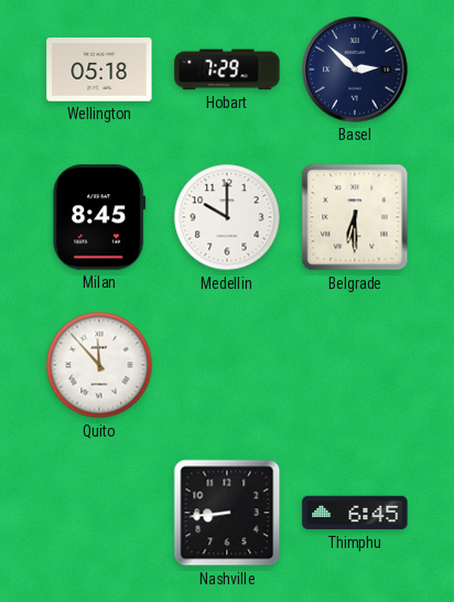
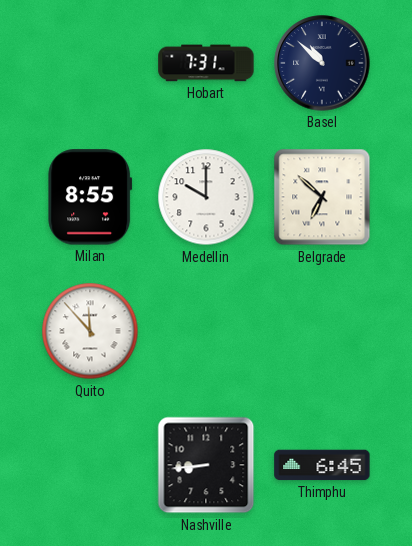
Wellington: 05:18 -> none (99, 69)
Hobart: 7:29 -> 7:31 (206, 63)
Basel: 2:52 -> 10:52 (322, 63)
Milan: 8:45 -> 8:55 (90, 197)
Belgrade: 6:30 -> 6:52 (322, 197)
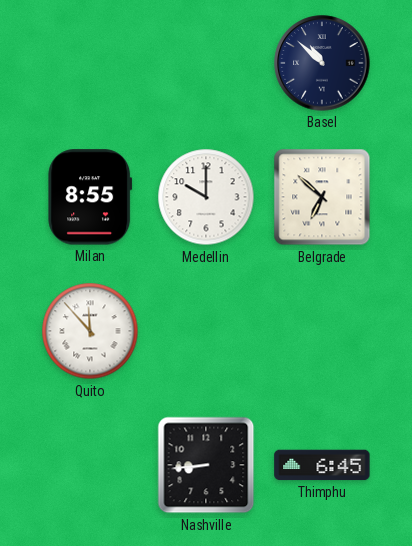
Hobart: 7:31 -> none (206, 63)
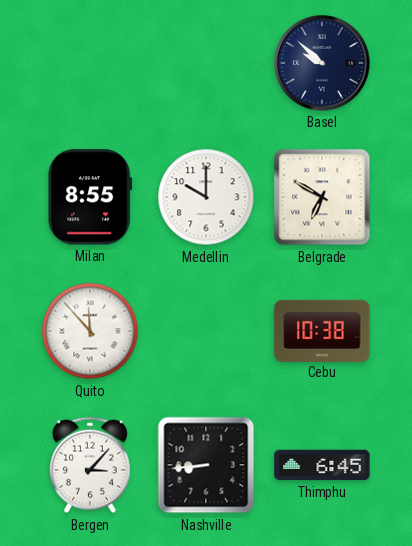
Basel: 10:52 -> 9:52 (322, 63)
Belgrade: 6:52 -> 6:50 (322, 197)
Cebu: none -> 10:38 (322, 330)
Bergen: none -> 3:07 (90, 465)
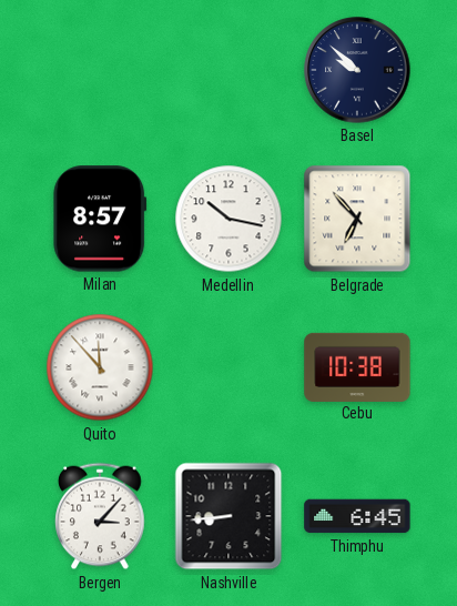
Milan: 8:55 -> 8:57 (100, 219)
Medellin: 10:00 -> 10:17 (228, 219)
Belgrade: 6:50 -> 6:53 (357, 219)
